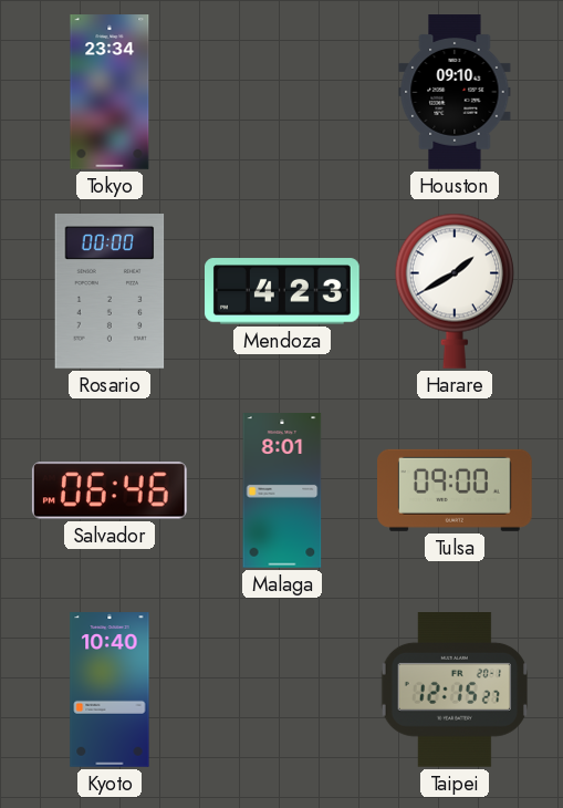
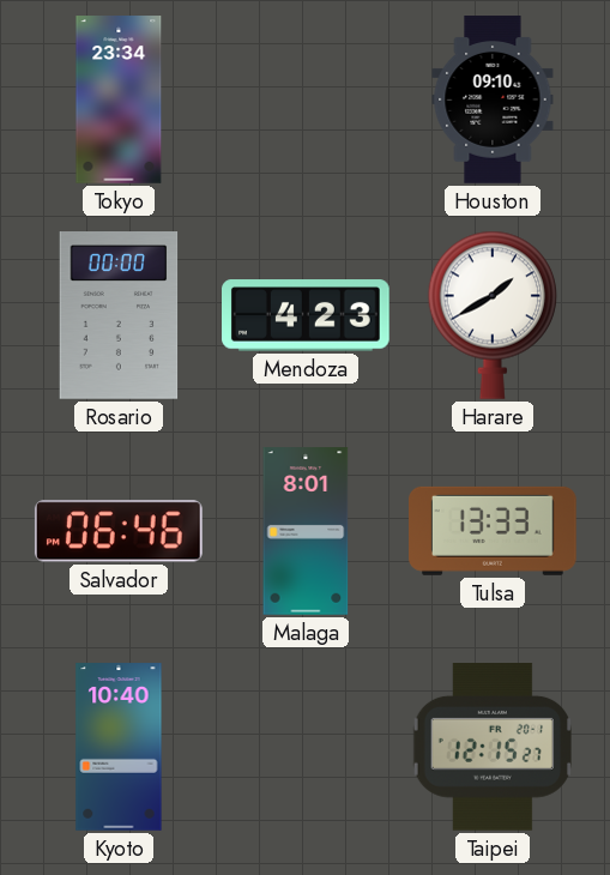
Tulsa: 09:00 -> 13:33 (494, 531)
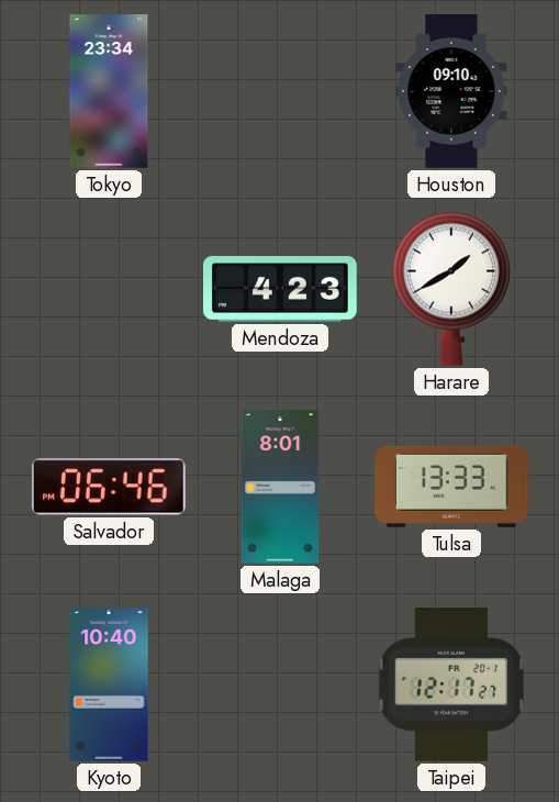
Rosario: 00:00 -> none (119, 315)
Taipei: 12:15 -> 12:17 (451, 686)
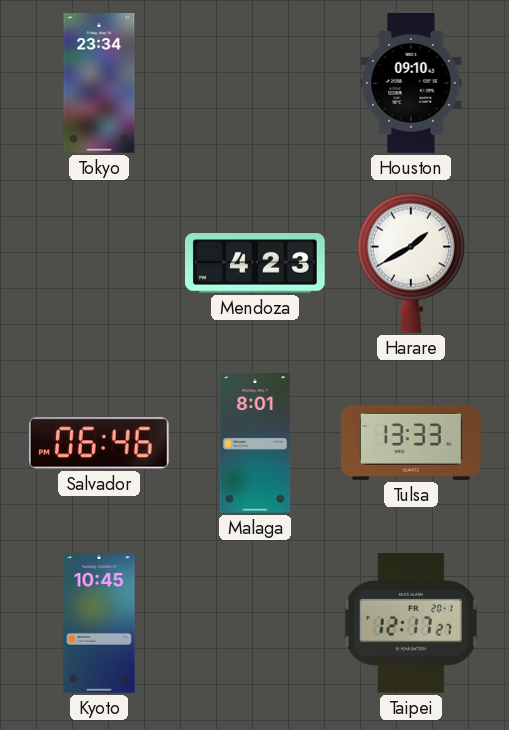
Kyoto: 10:40 -> 10:45 (99, 623)
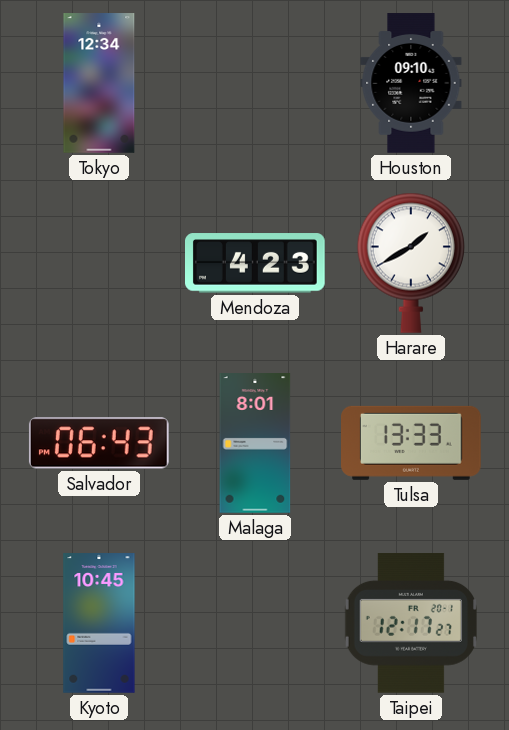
Tokyo: 23:34 -> 12:34 (99, 83)
Salvador: 06:46 -> 06:43 (99, 443)
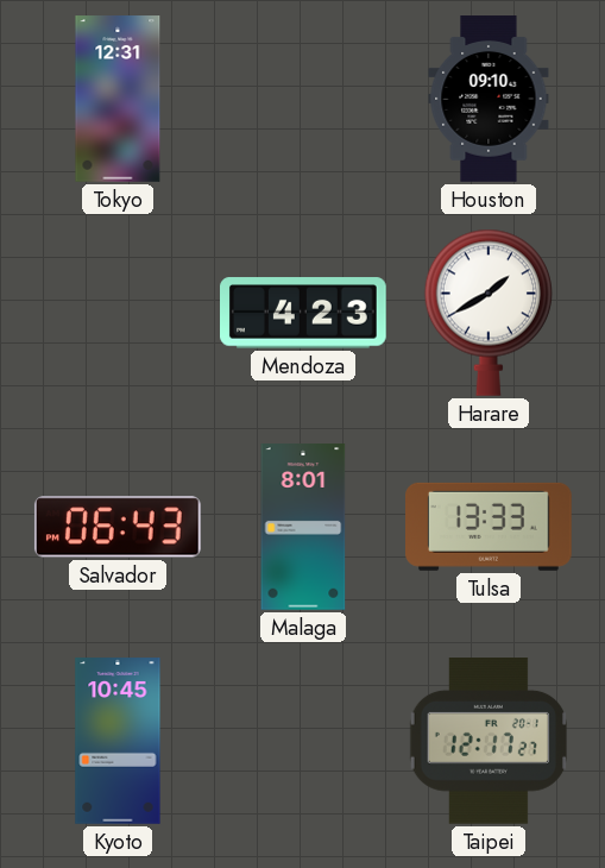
Tokyo: 12:34 -> 12:31 (118, 99)
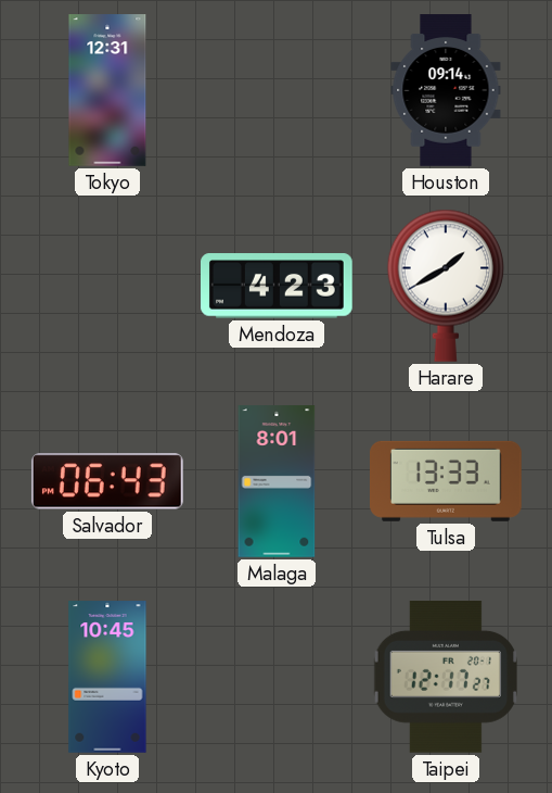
Houston: 09:10 -> 09:14 (446, 90)
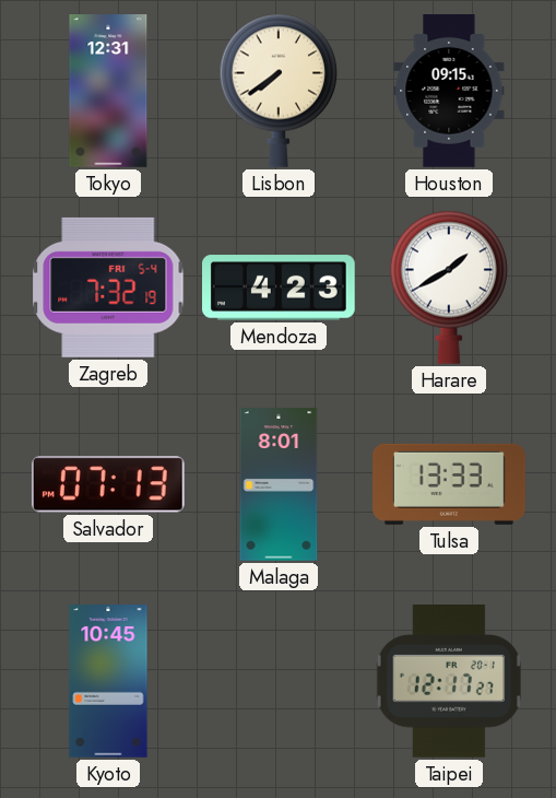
Lisbon: none -> 7:39 (277, 91)
Houston: 09:14 -> 09:15 (449, 91)
Zagreb: none -> 7:32 (108, 287)
Salvador: 06:43 -> 07:13 (108, 484)
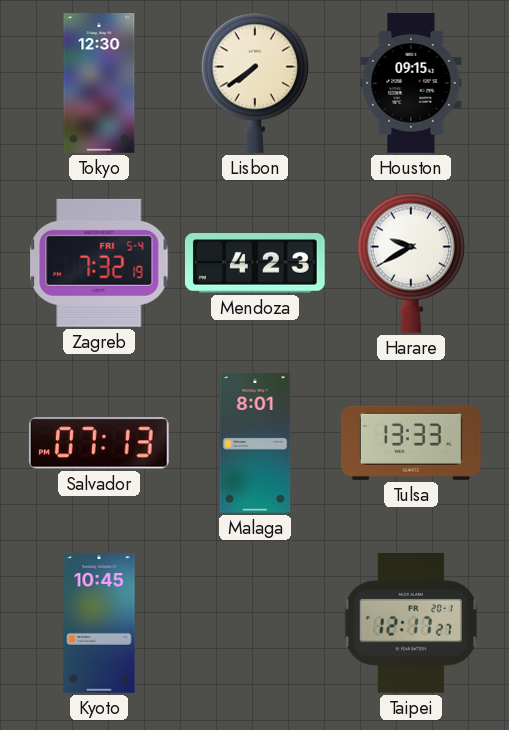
Tokyo: 12:31 -> 12:30 (99, 83)
Harare: 1:40 -> 9:40 (410, 263)
